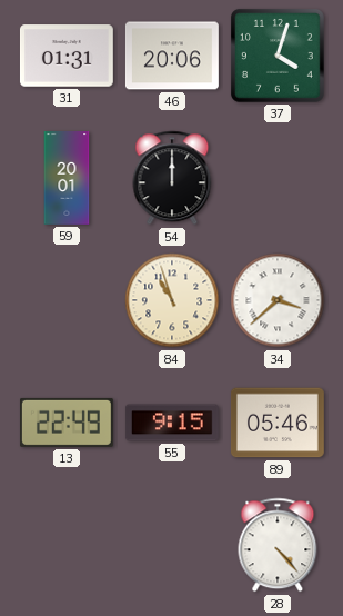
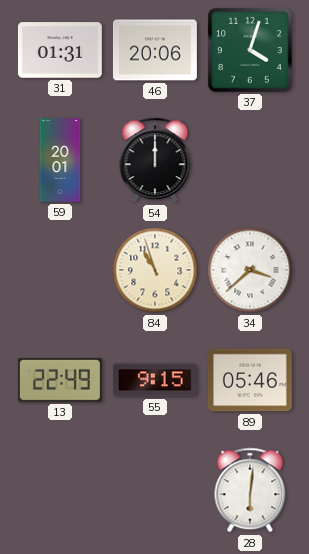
28: 4:23 -> 6:01 (250, 490)
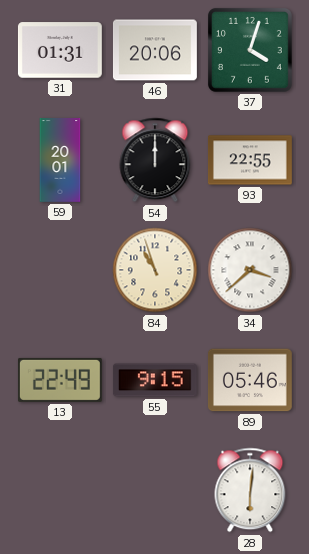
93: none -> 22:55 (250, 160)
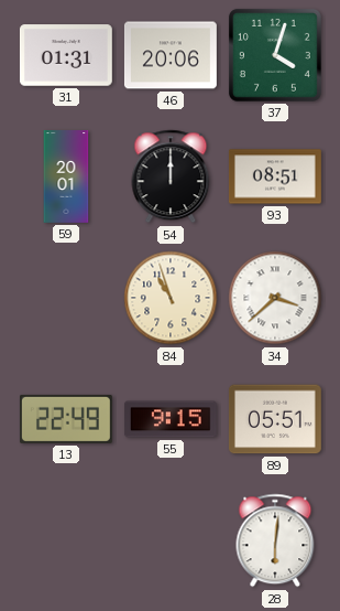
93: 22:55 -> 08:51 (275, 176)
89: 05:46 -> 05:51 (275, 419)
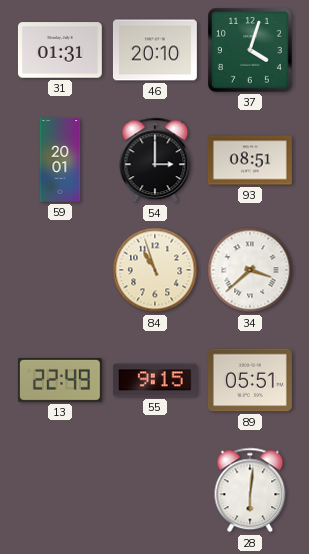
46: 20:06 -> 20:10 (155, 50)
54: 12:00 -> 3:00 (155, 160)
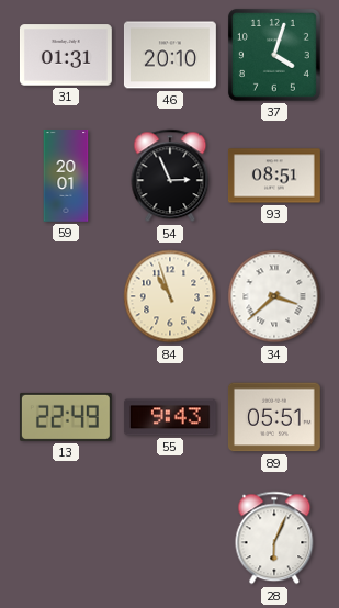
54: 3:00 -> 2:56 (170, 176)
55: 9:15 -> 9:43 (170, 417)
28: 6:01 -> 6:04 (274, 538)
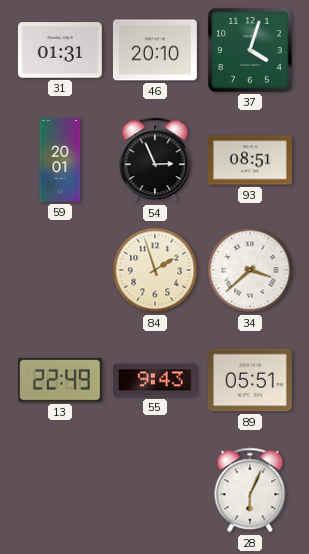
84: 10:57 -> 1:57 (155, 270)
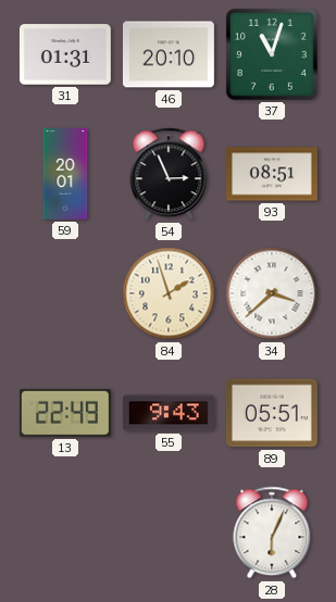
37: 4:03 -> 11:03 (272, 54)
